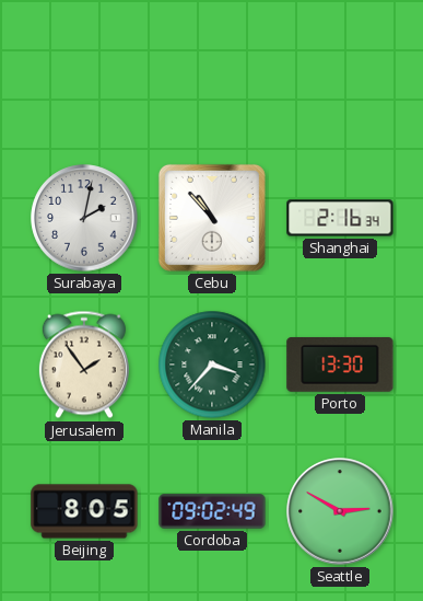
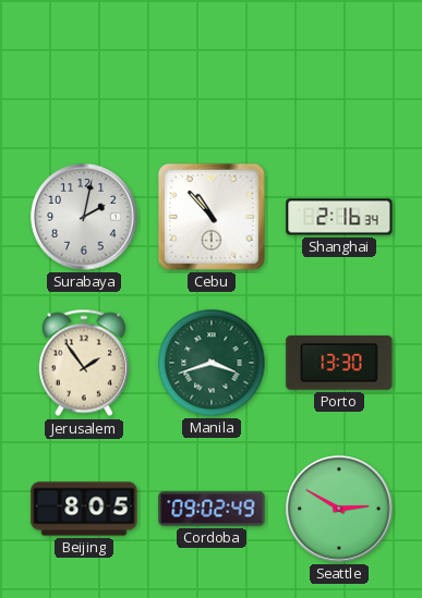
Manila: 3:37 -> 3:42 (212, 363)
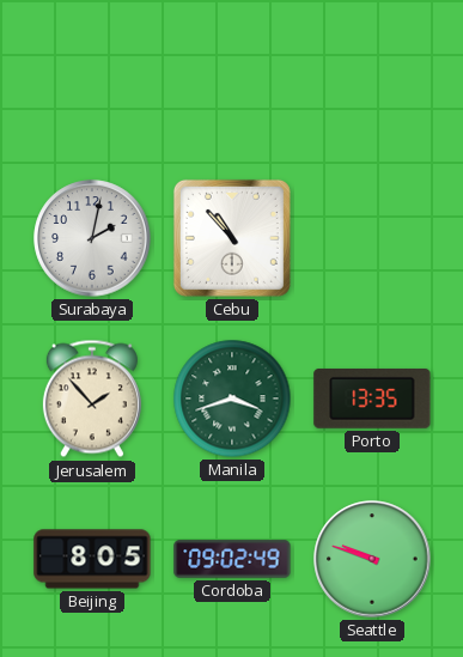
Shanghai: 2:16 -> none (339, 217)
Jerusalem: 1:54 -> 1:53 (92, 399)
Porto: 13:30 -> 13:35 (372, 399)
Seattle: 2:50 -> 9:48 (372, 559)
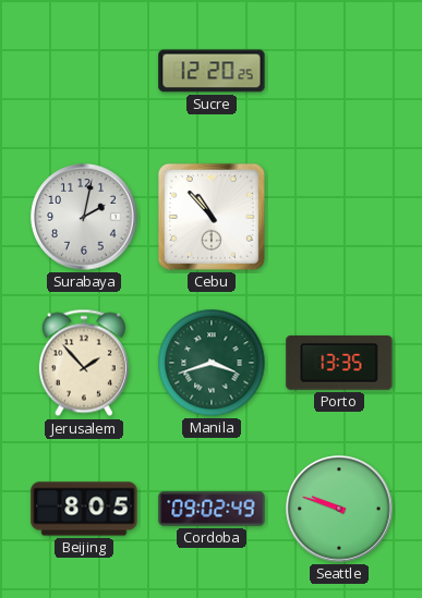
Sucre: none -> 12:20 (212, 71)
